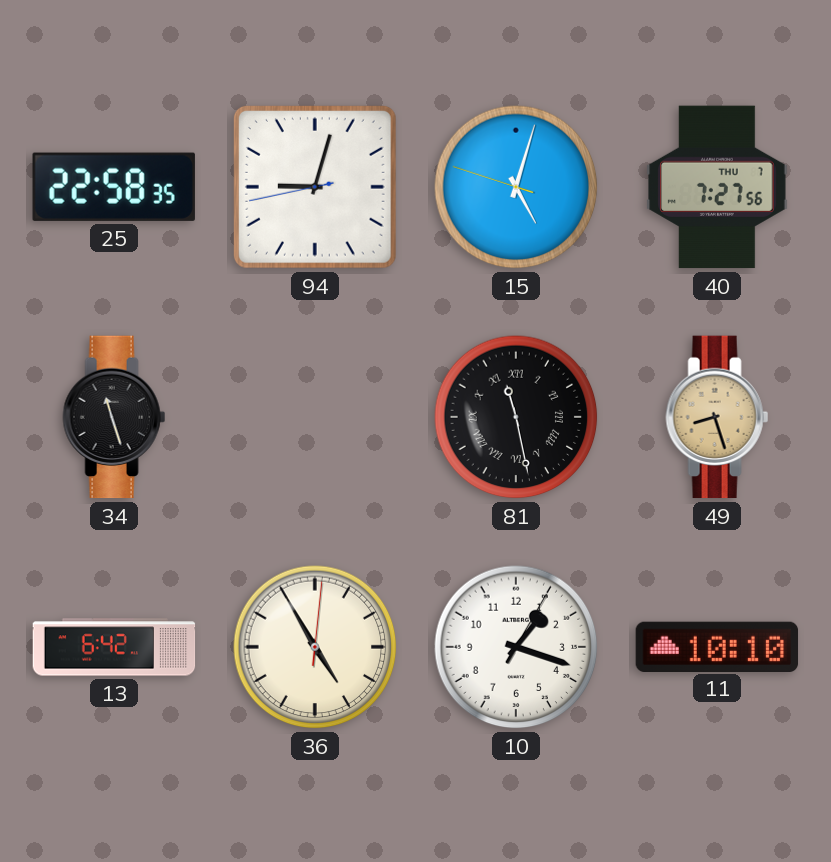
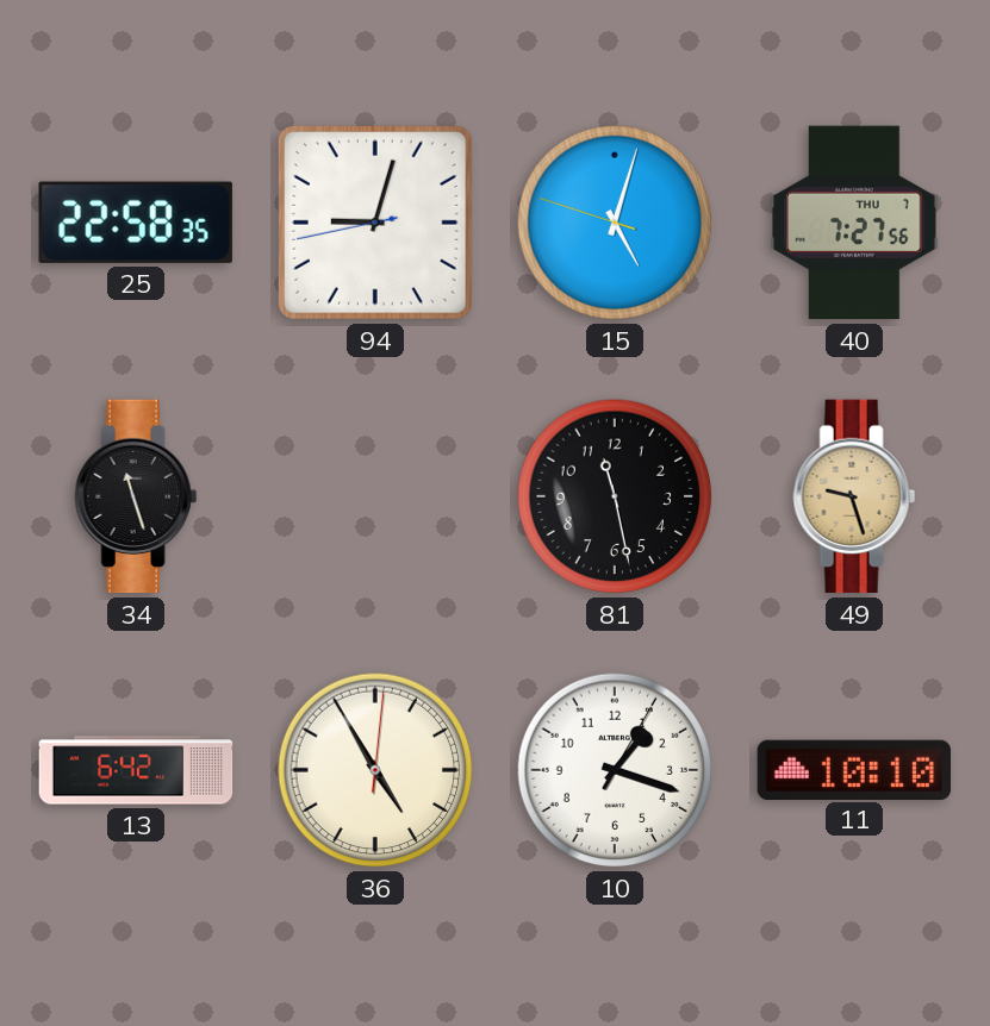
81 numerals: Roman -> Arabic (615, 496)
49: 8:27 -> 9:27 (854, 496)
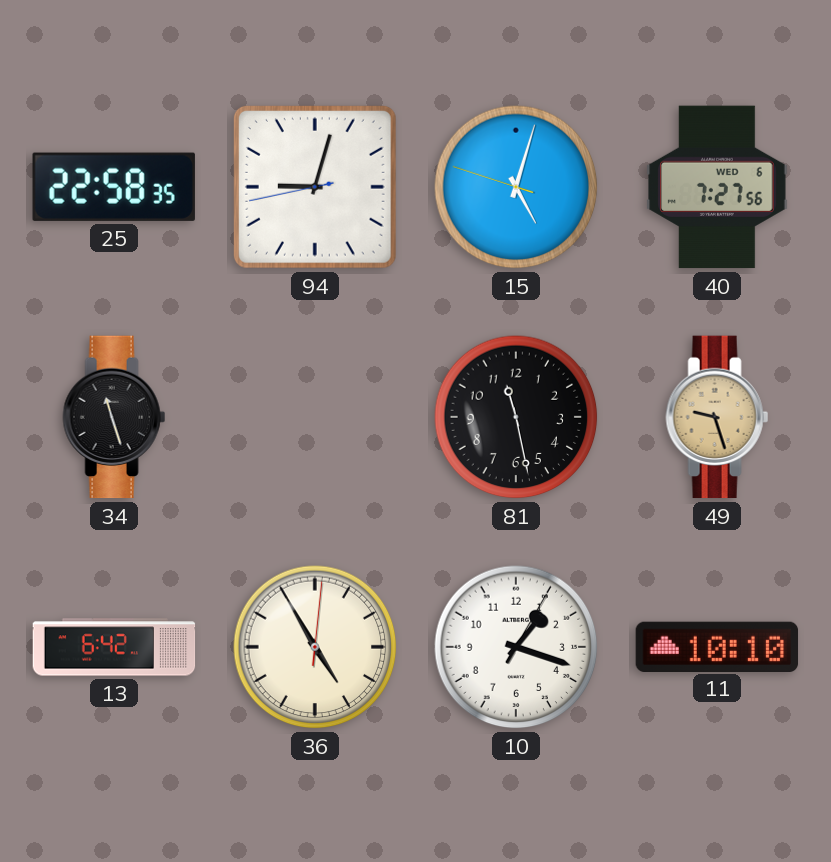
40 date: THU 7 -> WED 6 (717, 187)
